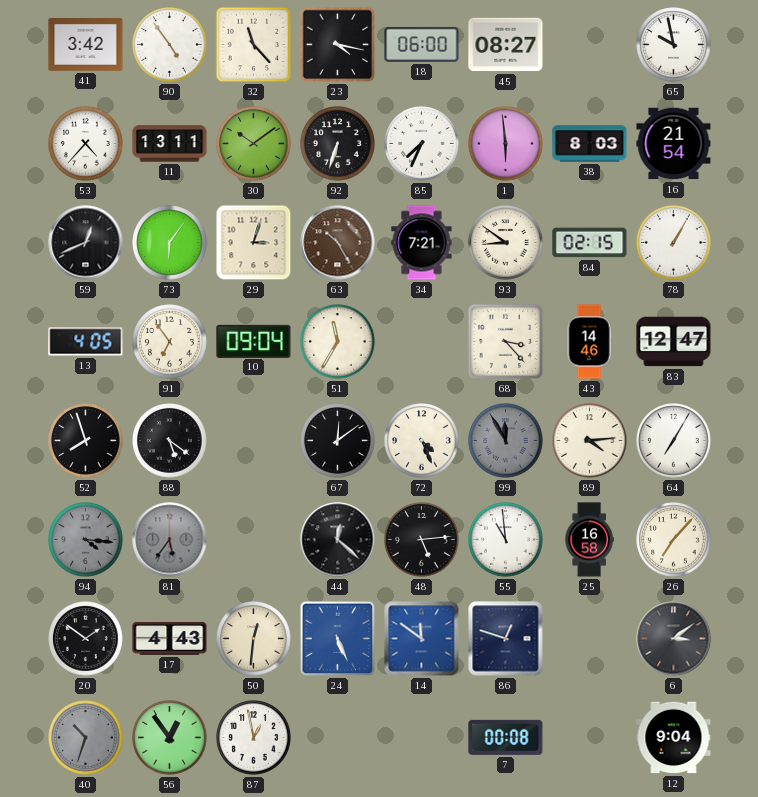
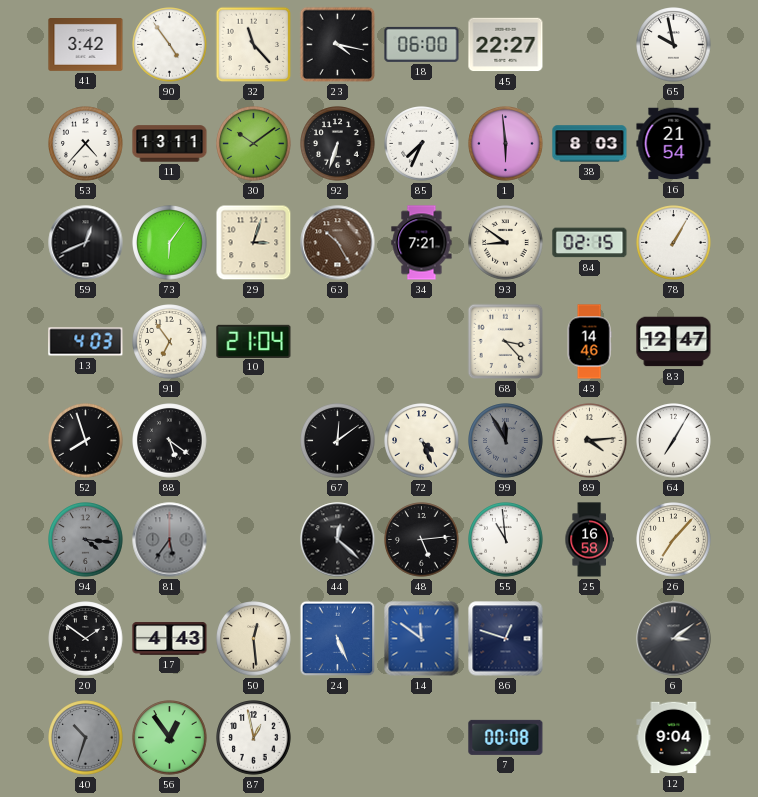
45: 08:27 -> 22:27 (506, 45)
13: 4:05 -> 4:03 (86, 342)
10: 09:04 -> 21:04 (254, 341)
51: 11:35 -> none (338, 342)
50: 12:31 -> 12:29 (254, 639)
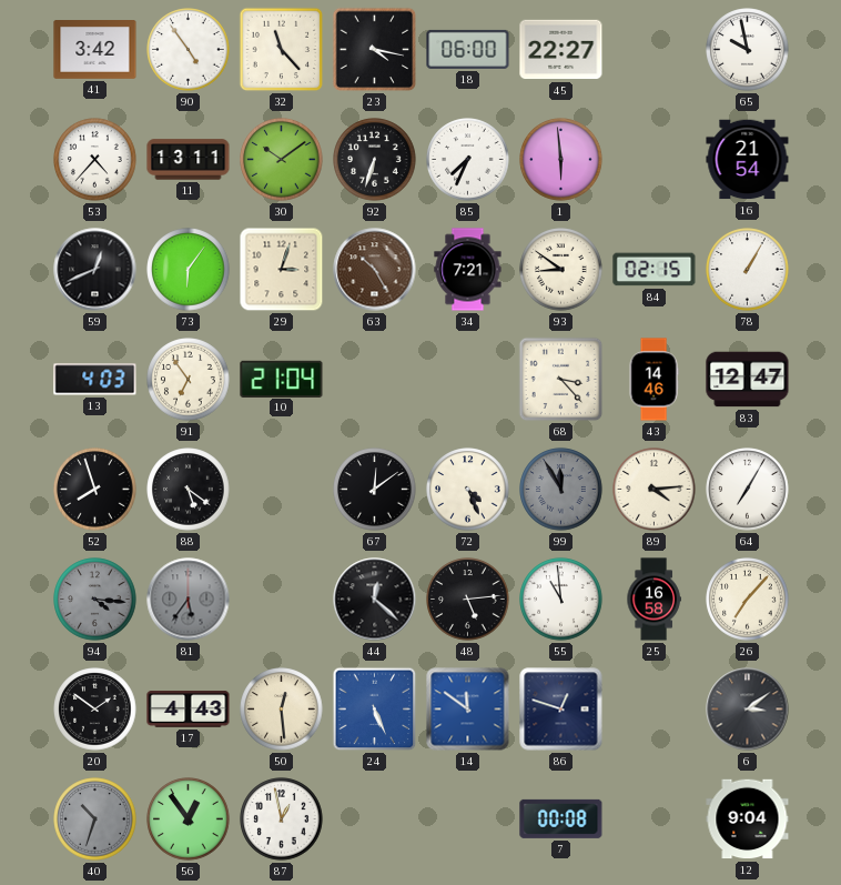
38: 8:03 -> none (590, 144)
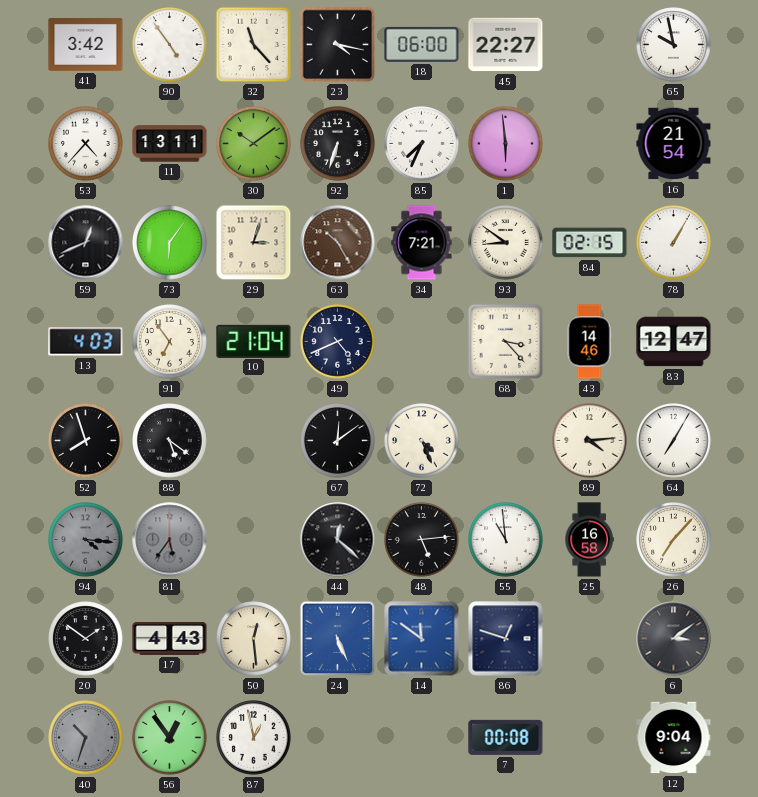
49: none -> 4:41 (338, 342)
99: 11:55 -> none (561, 490)
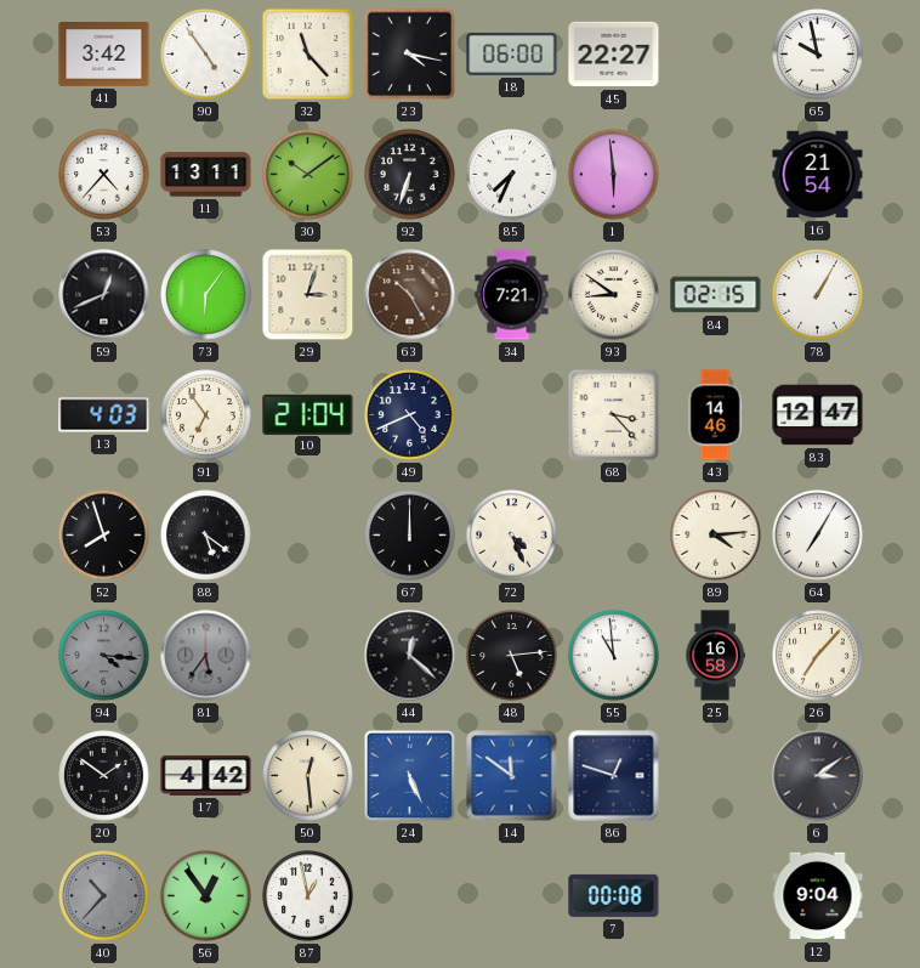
67: 12:09 -> 12:00 (410, 536)
17: 4:43 -> 4:42 (206, 776)
40: 10:33 -> 10:37 (104, 896)
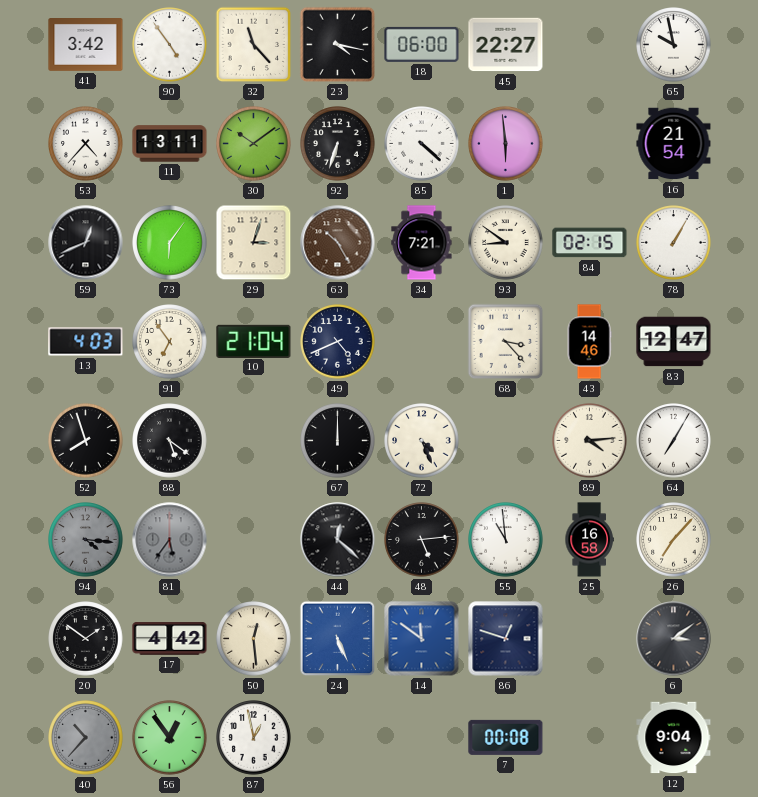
85: 7:34 -> 4:22 (422, 144)
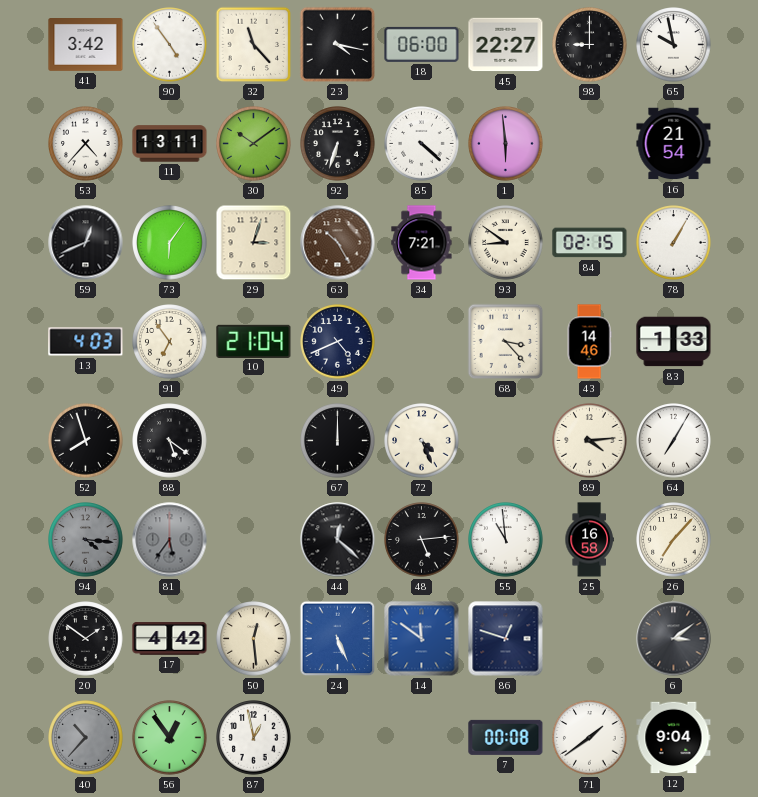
98: none -> 9:00 (590, 45)
83: 12:47 -> 1:33 (674, 342)
71: none -> 1:39 (590, 738)
